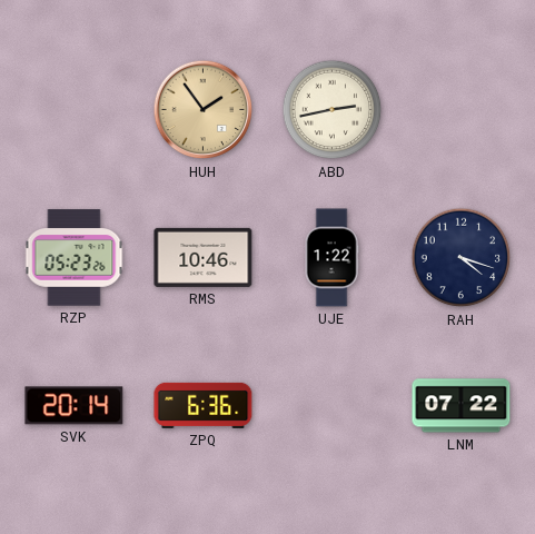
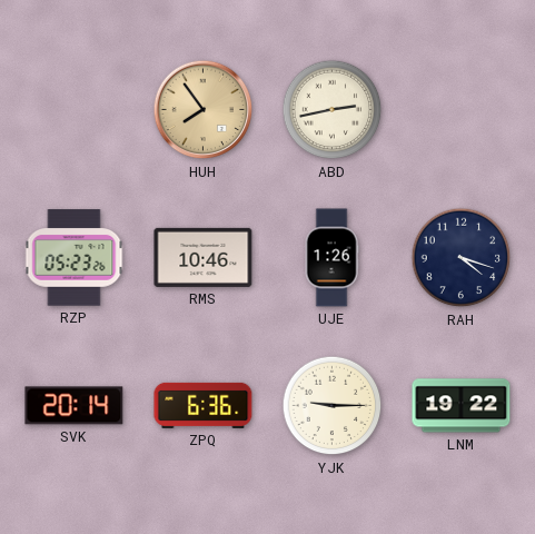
HUH: 1:54 -> 7:54 (204, 110)
UJE: 1:22 -> 1:26 (331, 258)
YJK: none -> 9:15 (333, 406)
LNM: 07:22 -> 19:22 (462, 406)
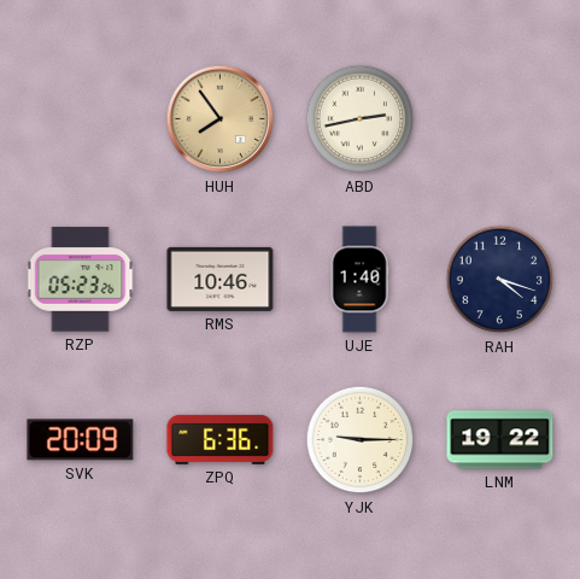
UJE: 1:26 -> 1:40 (359, 280)
SVK: 20:14 -> 20:09 (81, 440)
